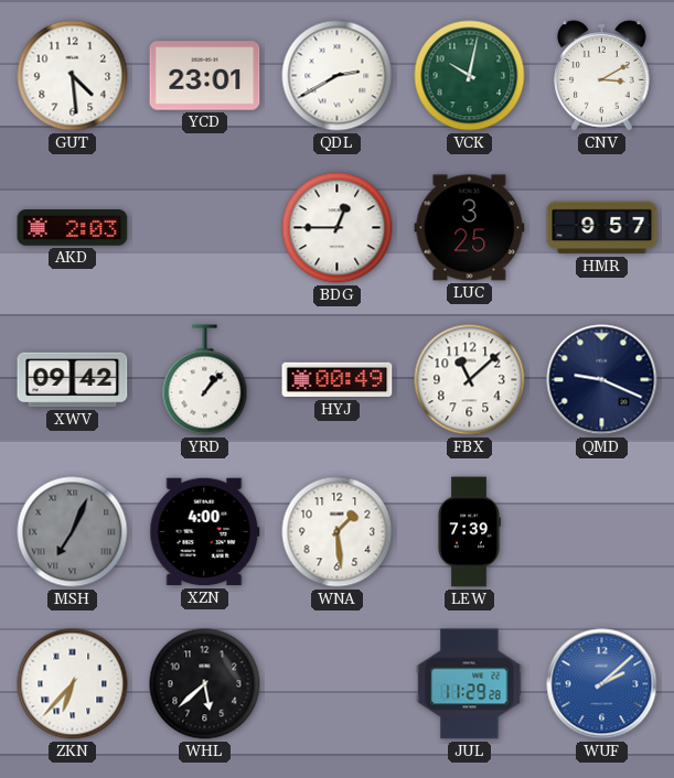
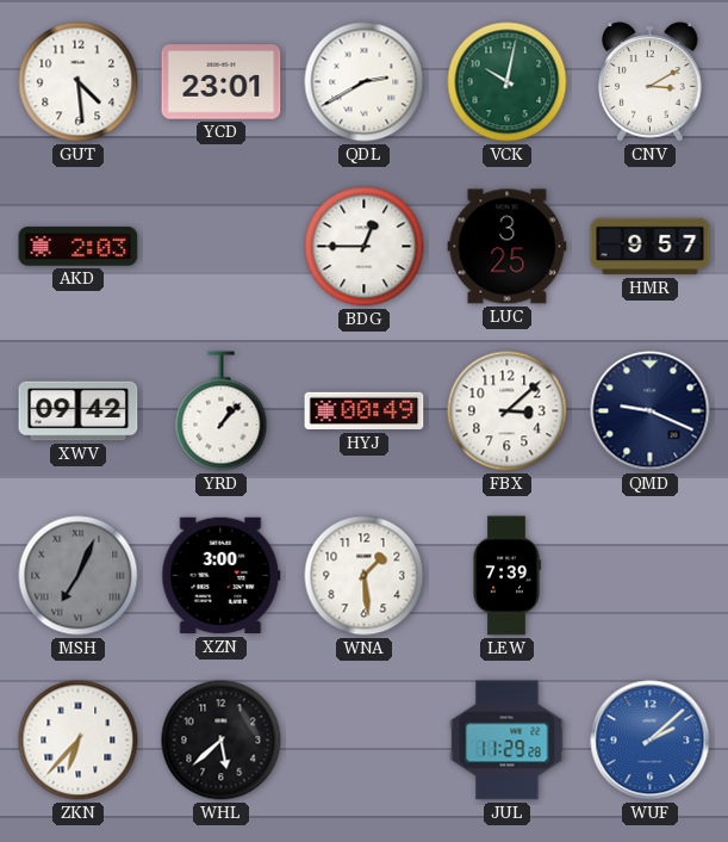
FBX: 11:08 -> 3:08 (508, 411)
XZN: 4:00 -> 3:00 (222, 576)
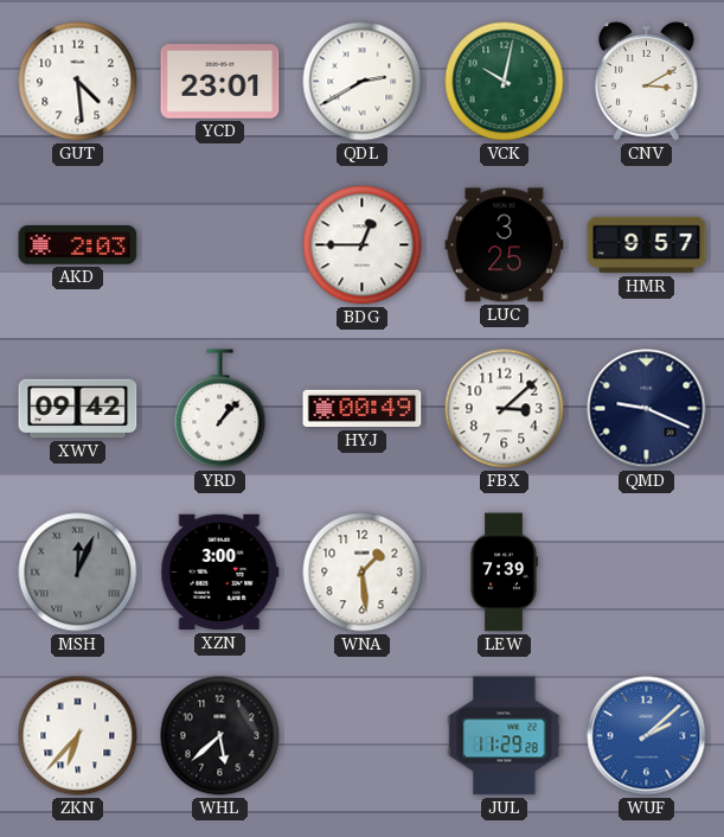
MSH: 7:04 -> 12:04 (78, 573)
